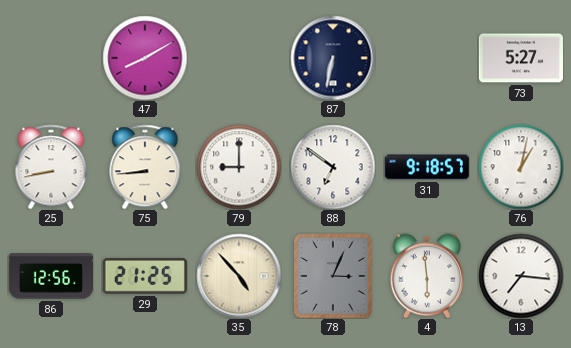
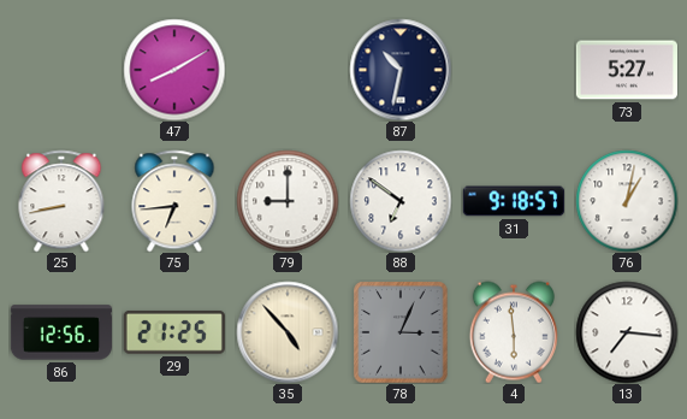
87: 6:32 -> 10:32 (401, 70)
75: 8:44 -> 6:44 (174, 201)
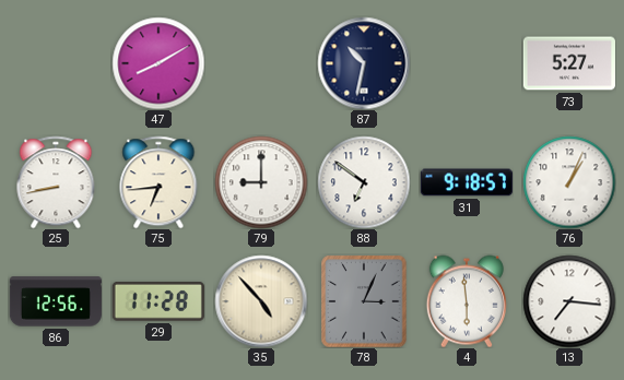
76: 1:02 -> 1:04 (569, 182)
29: 21:25 -> 11:28 (158, 301)
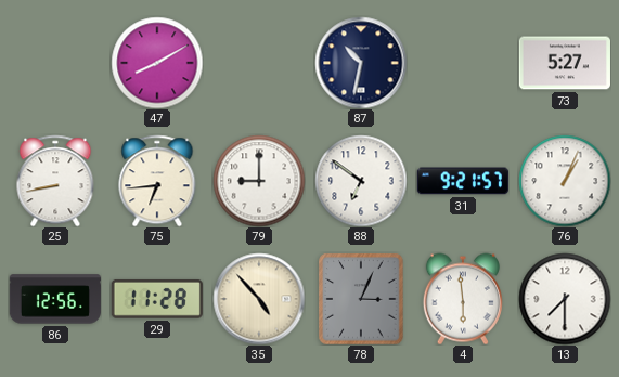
31: 9:18 -> 9:21 (463, 181)
13: 7:16 -> 7:30 (565, 299)
